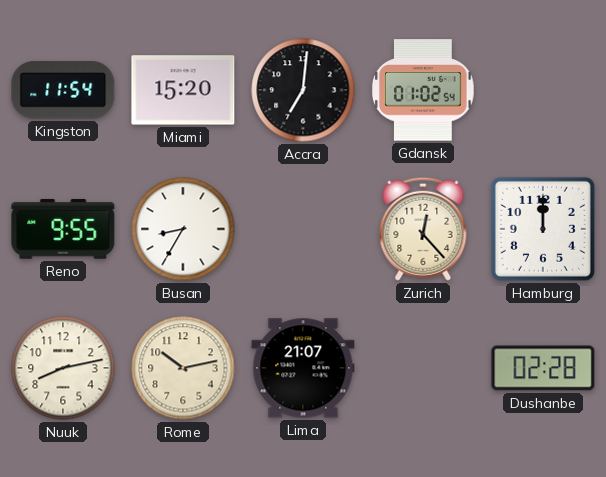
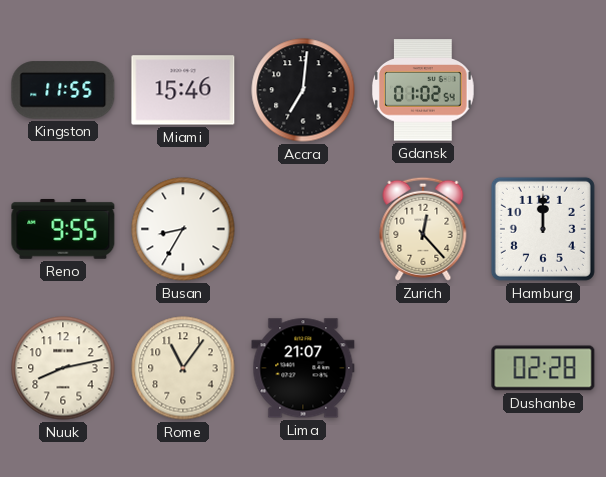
Kingston: 11:54 -> 11:55 (63, 90)
Miami: 15:20 -> 15:46 (183, 90)
Rome: 10:13 -> 11:06 (183, 368)
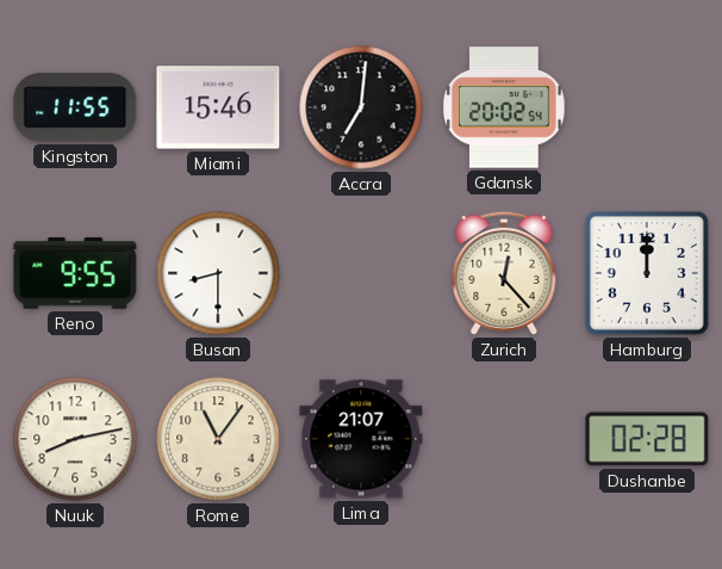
Gdansk: 01:02 -> 20:02 (504, 107)
Busan: 8:35 -> 8:30 (218, 273)
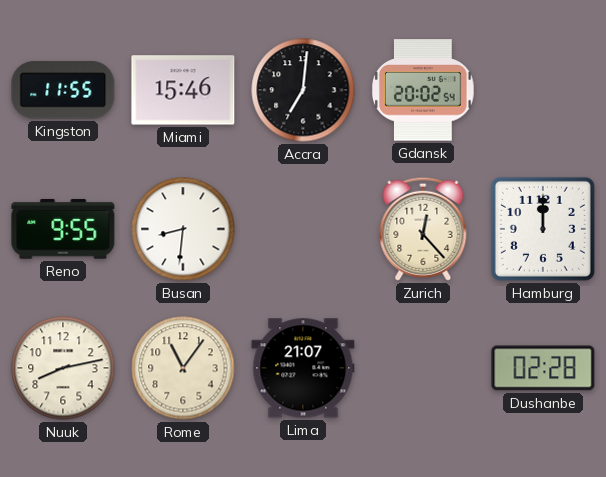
Busan: 8:30 -> 8:31 (183, 229)
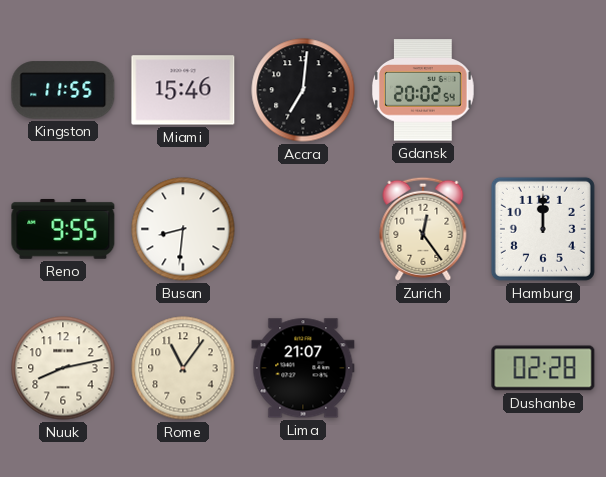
Zurich: 12:23 -> 12:24 (423, 229)
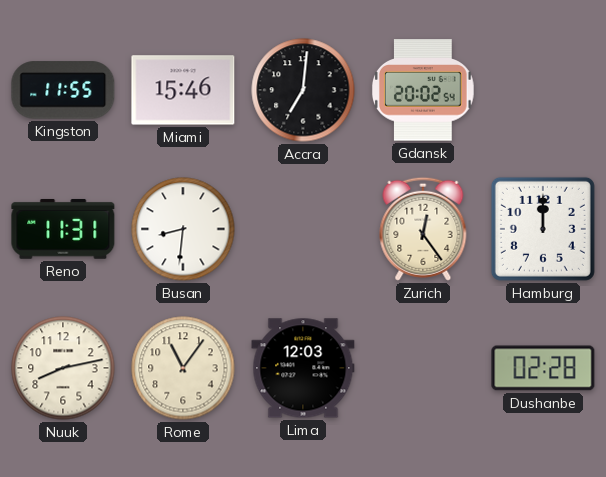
Reno: 9:55 -> 11:31 (63, 229)
Lima: 21:07 -> 12:03 (303, 368)
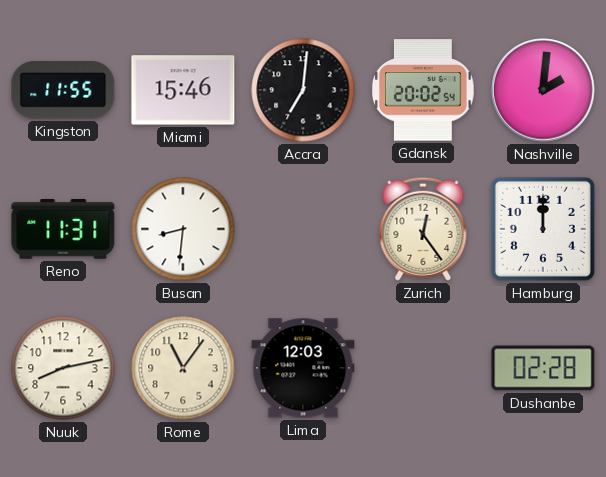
Nashville: none -> 2:01 (543, 90)
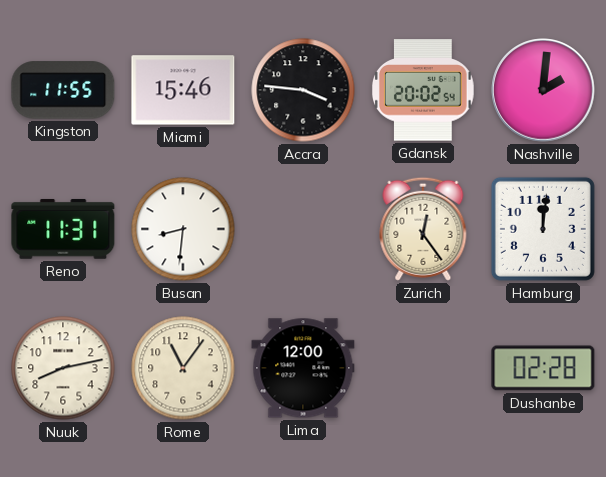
Accra: 7:01 -> 3:46 (303, 90)
Hamburg: 12:00 -> 12:01 (543, 229)
Lima: 12:03 -> 12:00 (303, 368)
